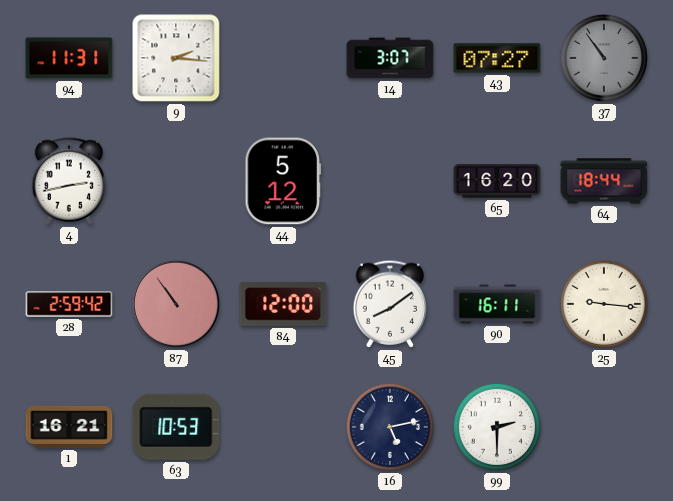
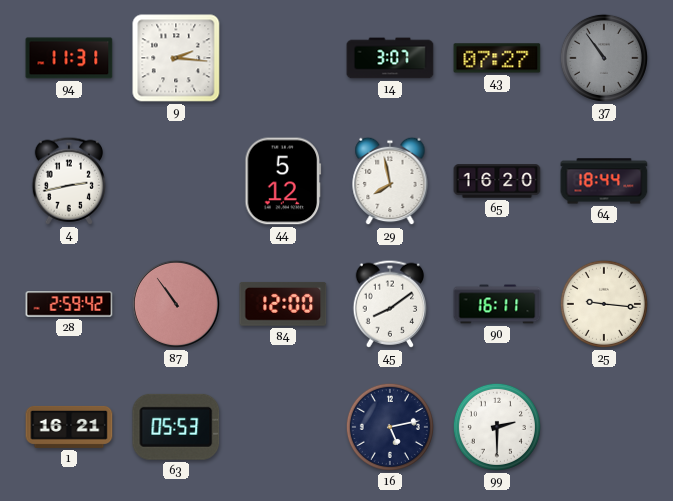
29: none -> 7:58 (390, 181)
63: 10:53 -> 05:53 (176, 427)
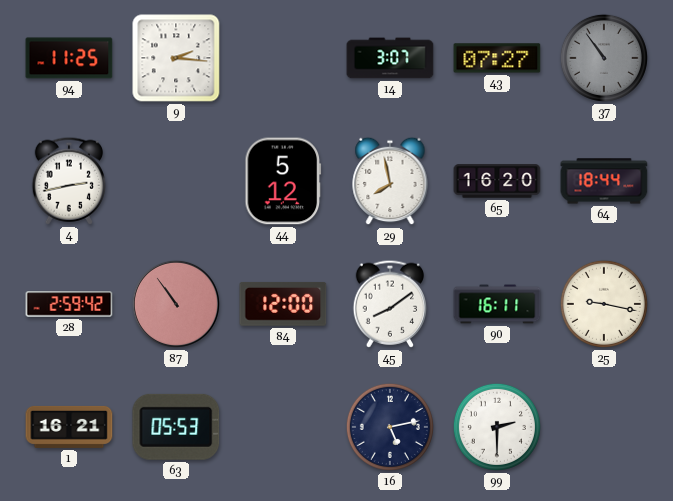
94: 11:31 -> 11:25 (69, 58)
25: 9:16 -> 9:17 (604, 304)
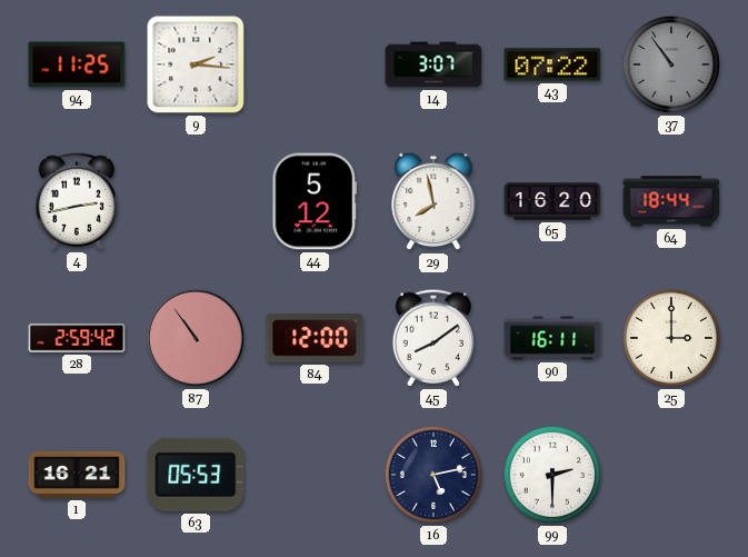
43: 07:27 -> 07:22 (552, 64)
25: 9:17 -> 3:00 (671, 338)
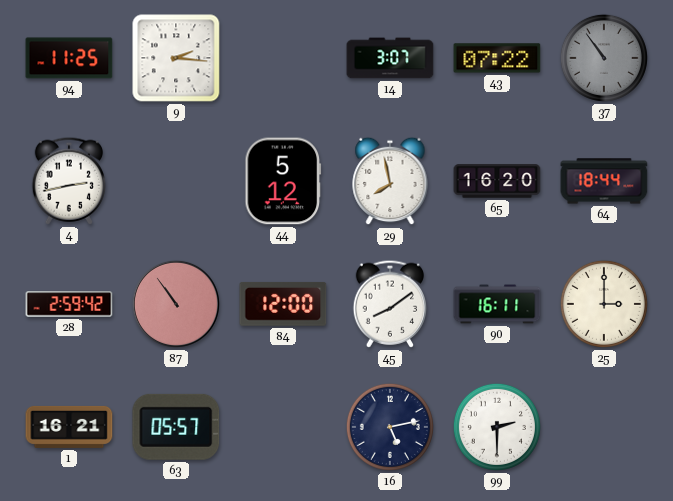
63: 05:53 -> 05:57 (176, 427)
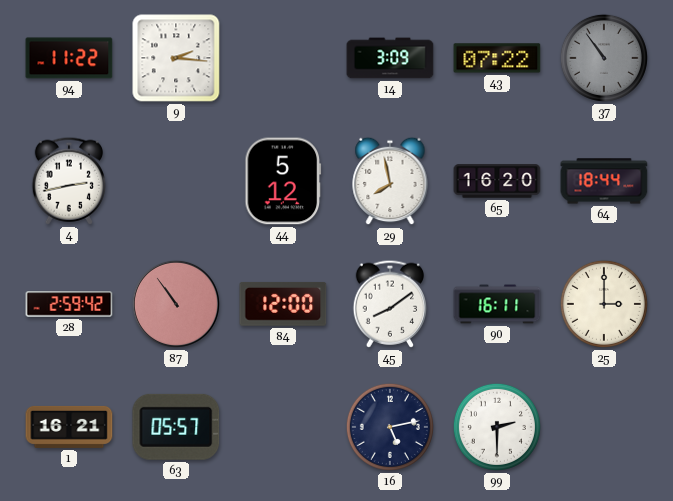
94: 11:25 -> 11:22 (69, 58)
14: 3:07 -> 3:09 (390, 58)
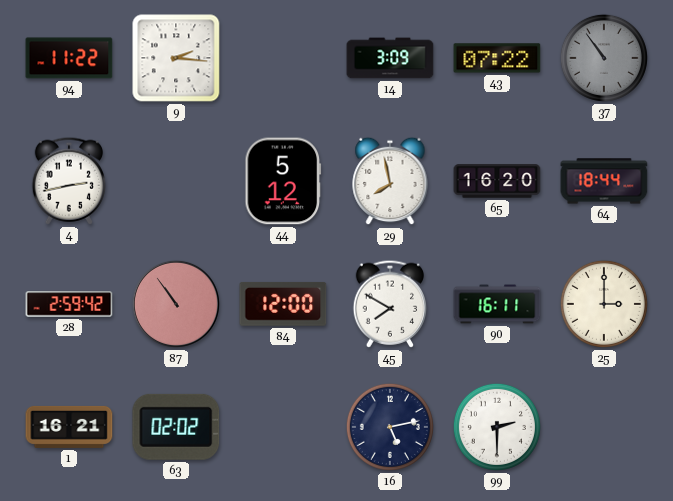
45: 8:09 -> 7:50 (390, 304)
63: 05:57 -> 02:02 (176, 427)
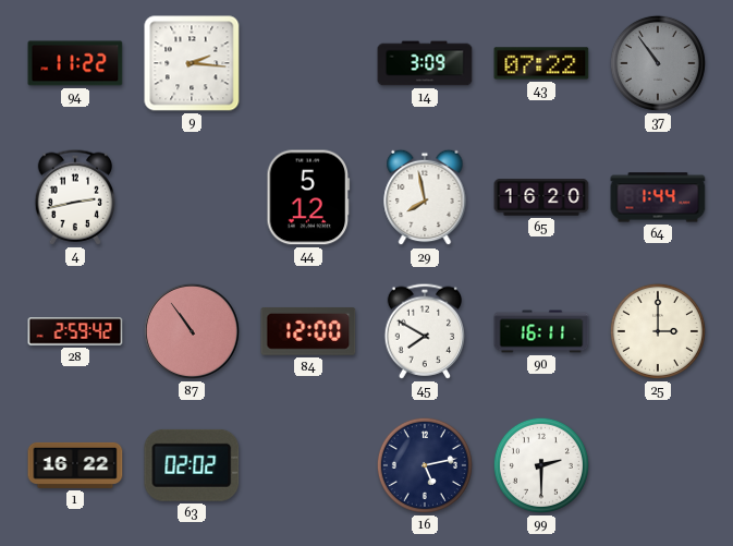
64: 18:44 -> 1:44 (658, 197)
1: 16:21 -> 16:22 (75, 465)
